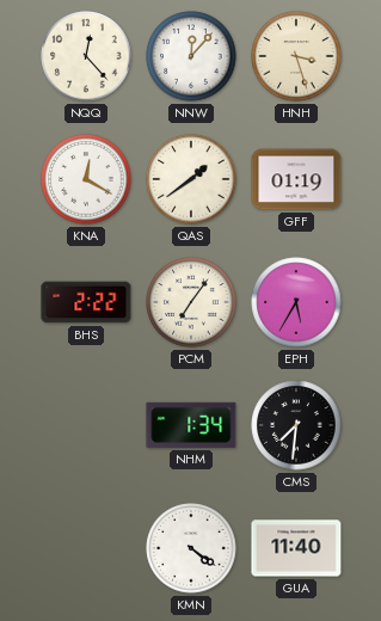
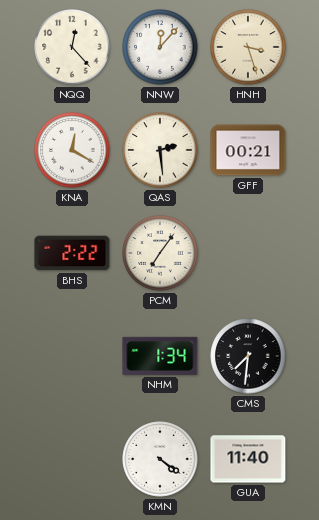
QAS: 1:39 -> 2:29 (160, 150)
GFF: 01:19 -> 00:21 (248, 150)
EPH: 5:35 -> none (296, 302)
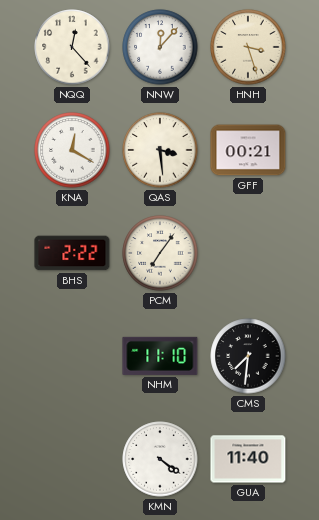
QAS: 2:29 -> 3:29 (160, 150)
NHM: 1:34 -> 11:10 (160, 356)
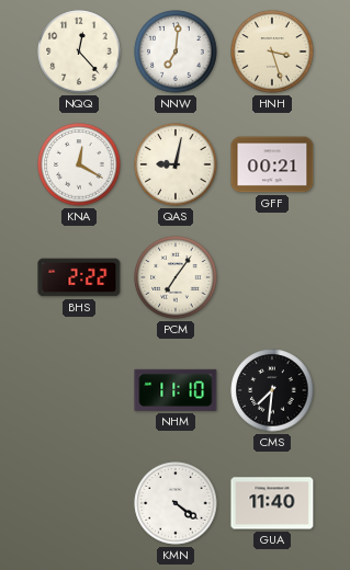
NNW: 12:07 -> 7:01 (176, 52)
QAS: 3:29 -> 9:02 (176, 164)
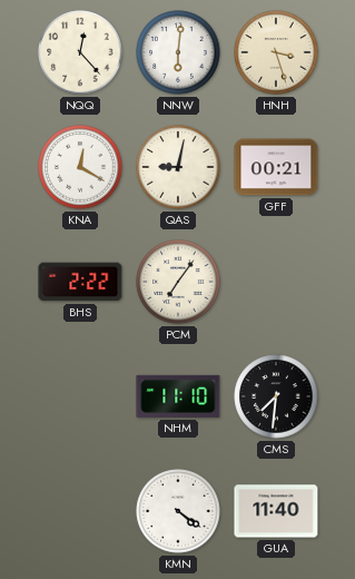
NNW: 7:01 -> 6:01 (178, 52)
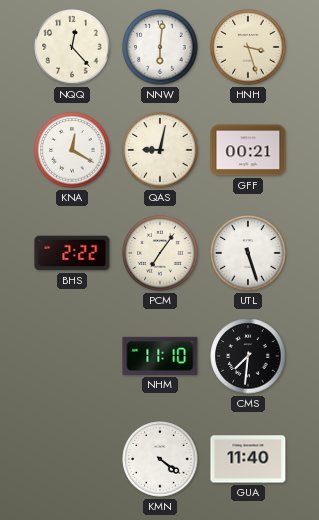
UTL: none -> 5:27 (248, 253)
